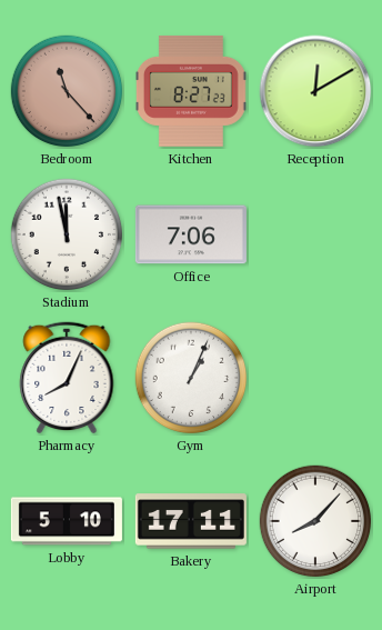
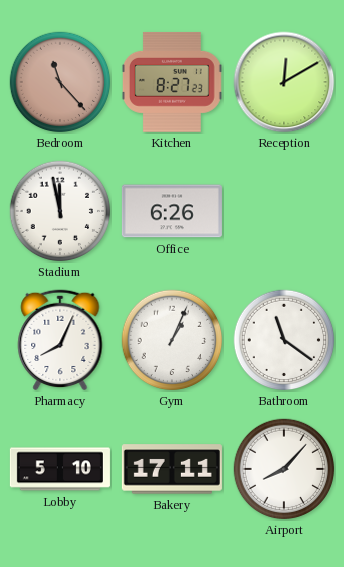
Office: 7:06 -> 6:26 (172, 211)
Bathroom: none -> 11:21 (284, 340)
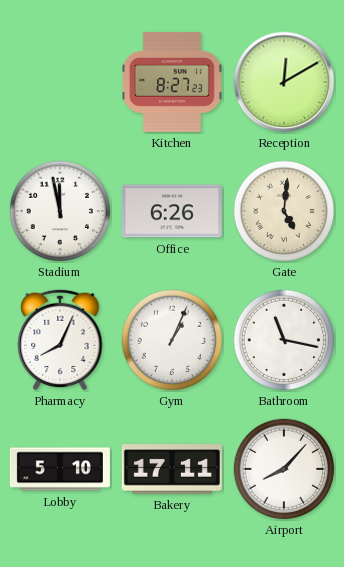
Bedroom: 11:23 -> none (60, 82)
Gate: none -> 5:01 (284, 211)
Bathroom: 11:21 -> 11:17 (284, 340)
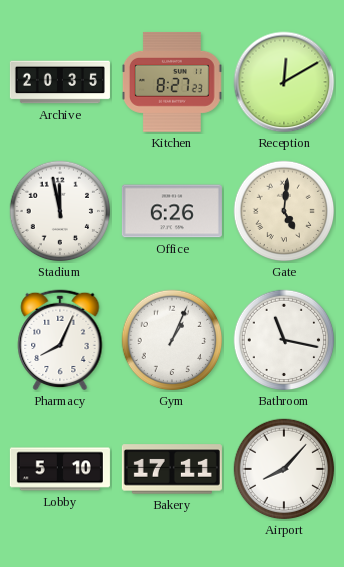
Archive: none -> 20:35 (60, 82)
